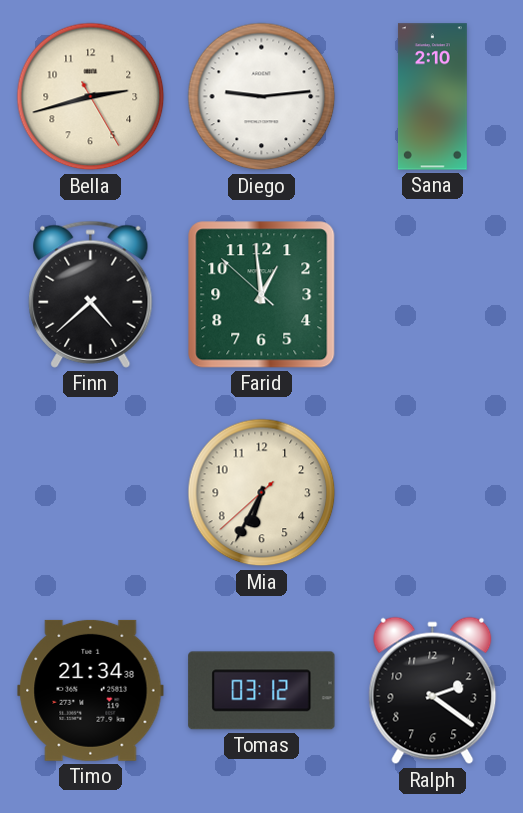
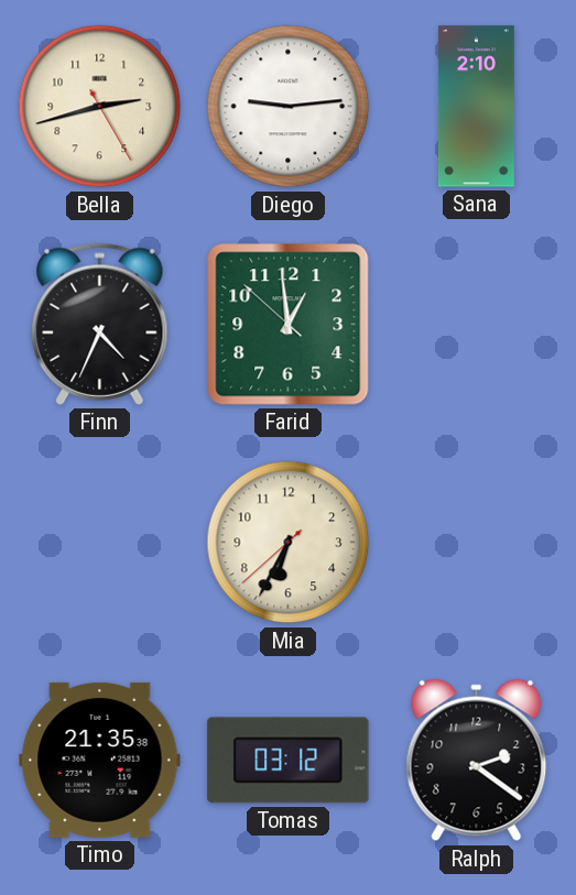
Finn: 4:38 -> 4:34 (100, 324)
Timo: 21:34 -> 21:35 (100, 760)
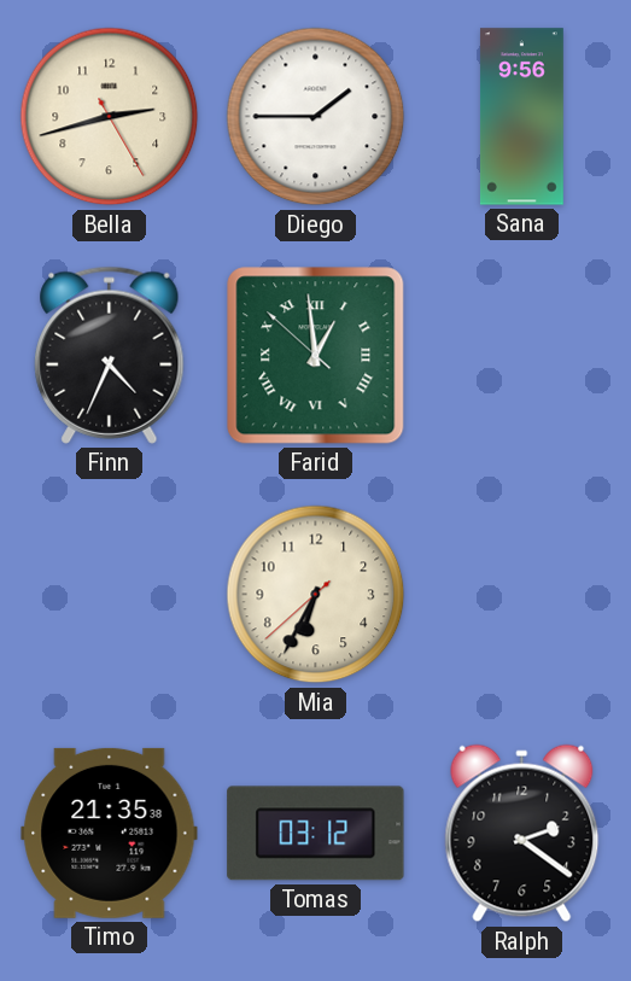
Diego: 9:14 -> 1:45 (316, 117)
Sana: 2:10 -> 9:56 (521, 117)
Farid numerals: Arabic -> Roman (316, 356)
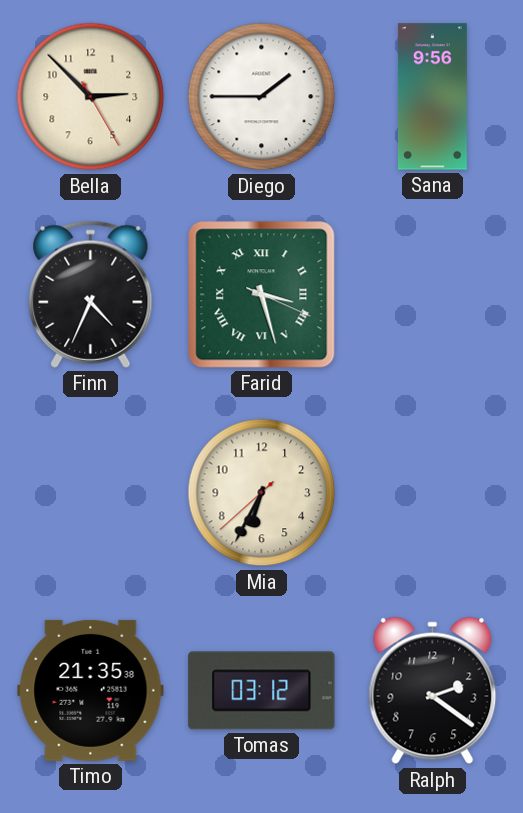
Bella: 2:42 -> 2:52 (91, 97)
Farid: 12:58 -> 3:27 (262, 295)
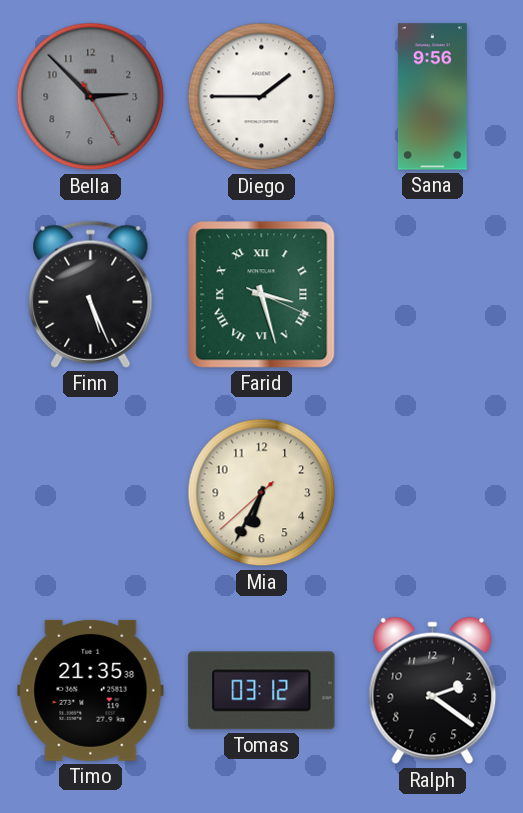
Bella dial: cream -> grey (91, 97)
Finn: 4:34 -> 5:26 (91, 294)
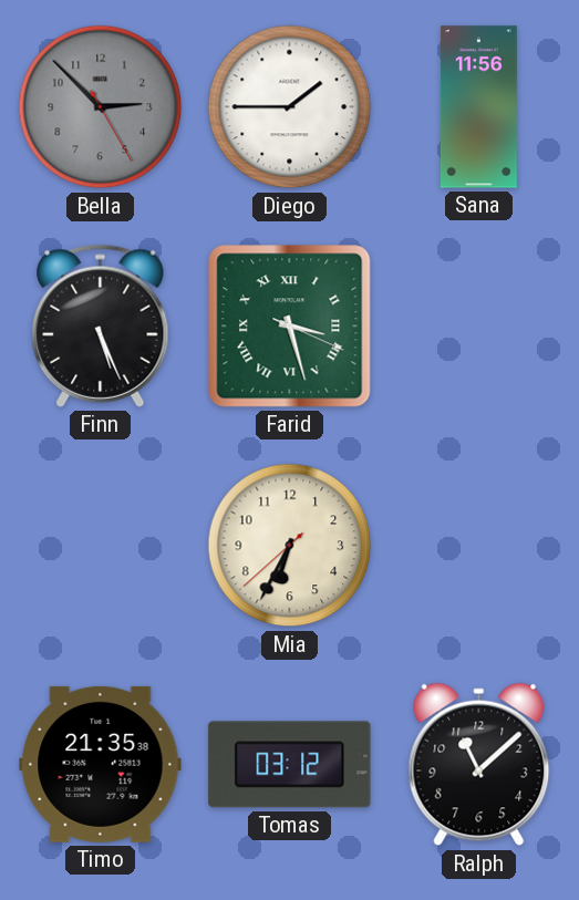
Sana: 9:56 -> 11:56 (478, 107)
Ralph: 2:21 -> 11:08 (479, 765)
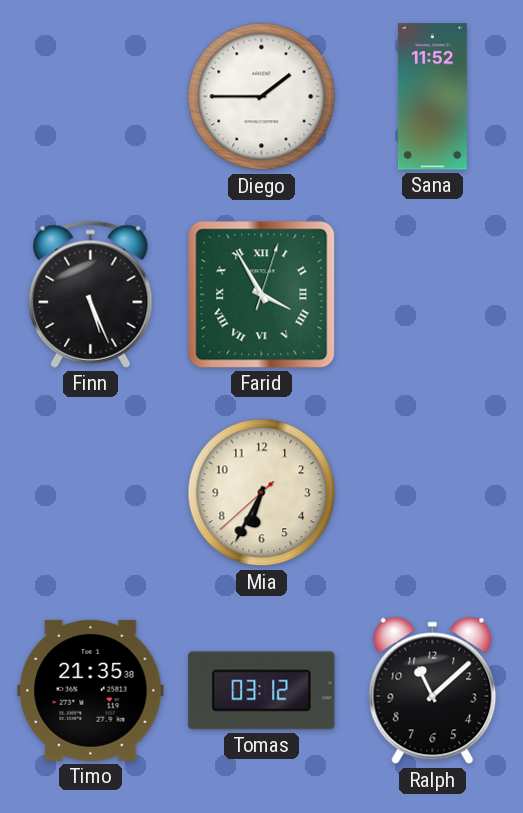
Bella: 2:52 -> none (101, 107)
Sana: 11:56 -> 11:52 (432, 97)
Farid: 3:27 -> 3:55 (262, 295)
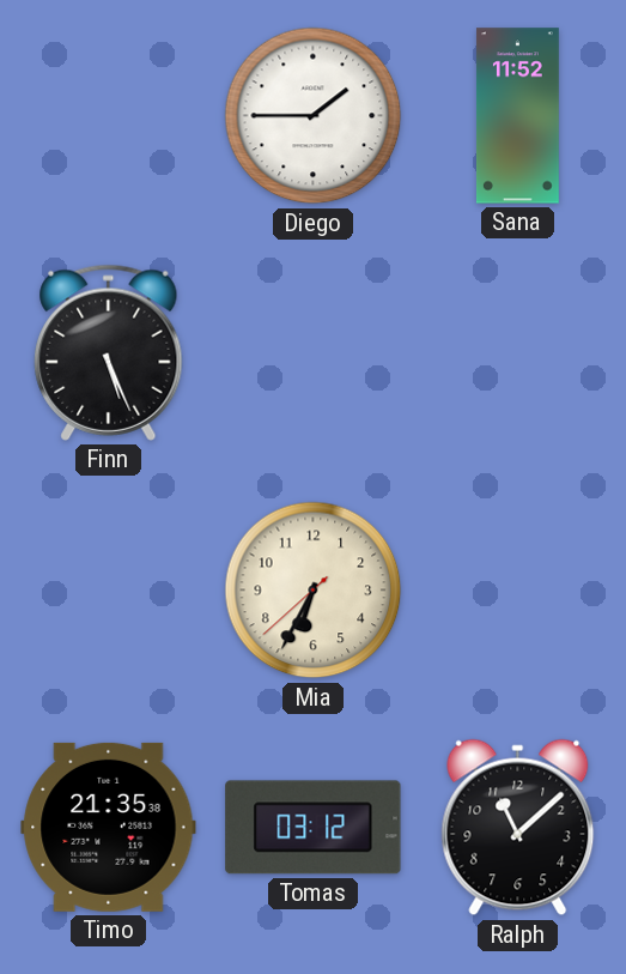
Farid: 3:55 -> none (262, 295)
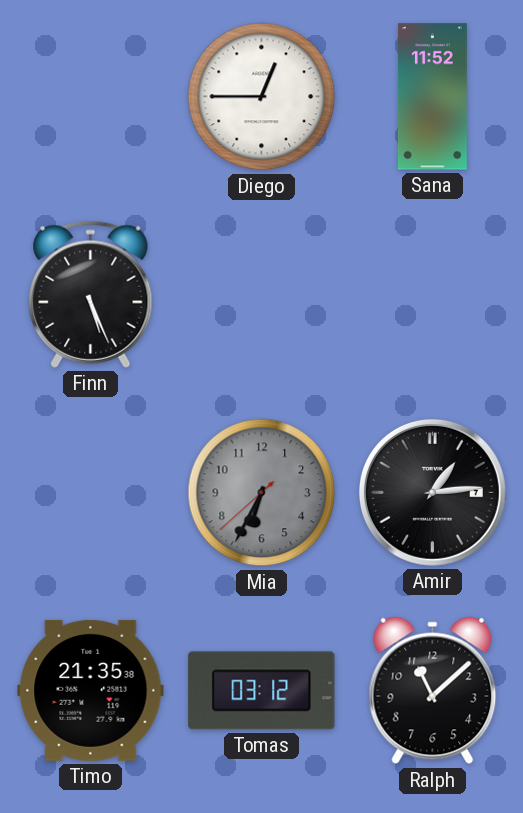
Diego: 1:45 -> 12:45 (262, 97)
Mia dial: cream -> grey (262, 493)
Amir: none -> 1:14 (432, 492)
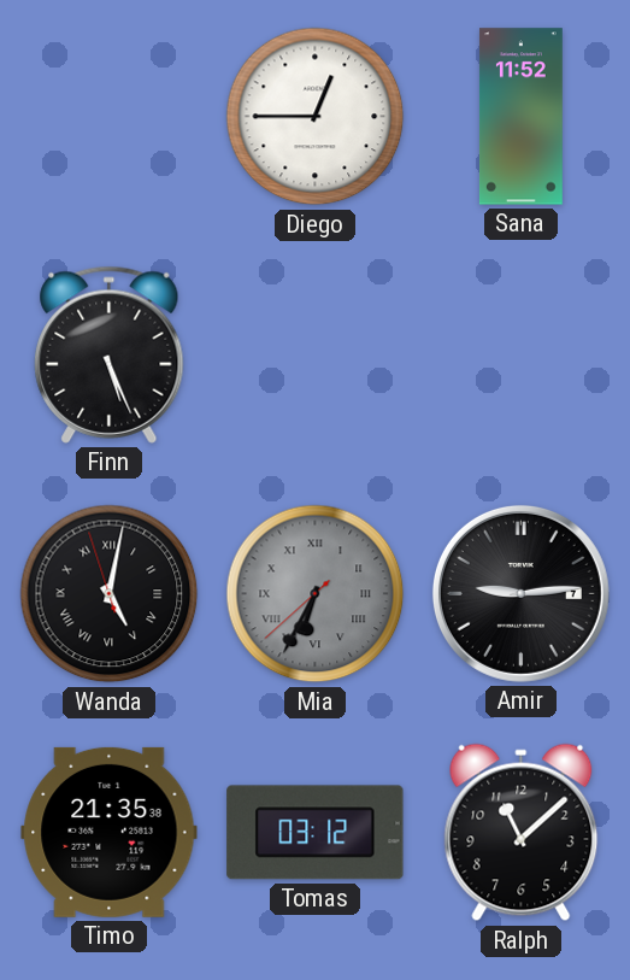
Wanda: none -> 5:01 (110, 594)
Mia numerals: Arabic -> Roman (316, 594)
Amir: 1:14 -> 9:14 (520, 593)
